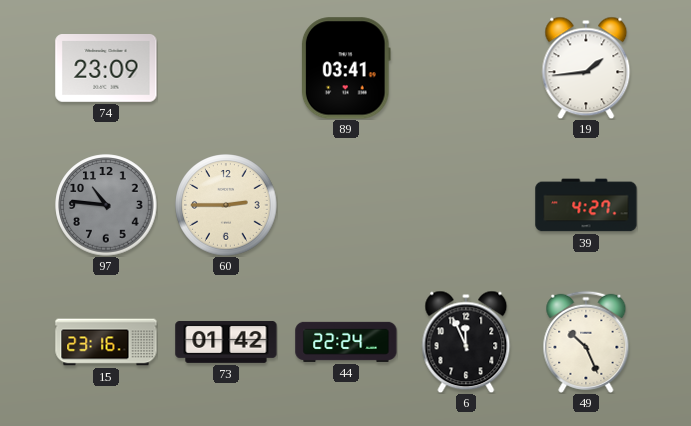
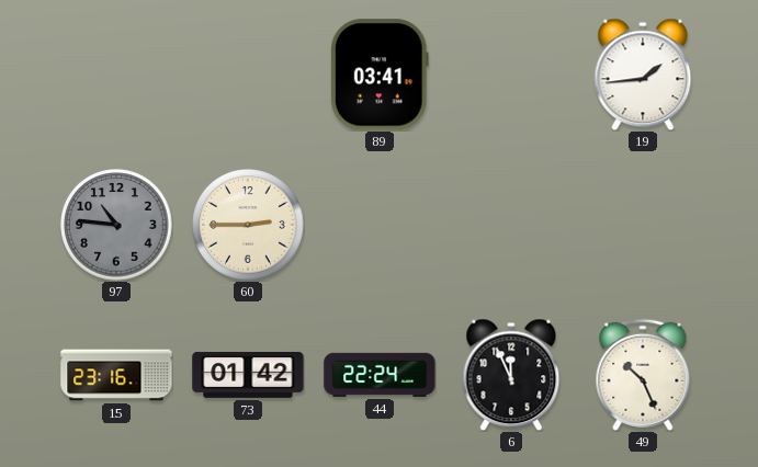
74: 23:09 -> none (106, 69)
39: 4:27 -> none (586, 205)
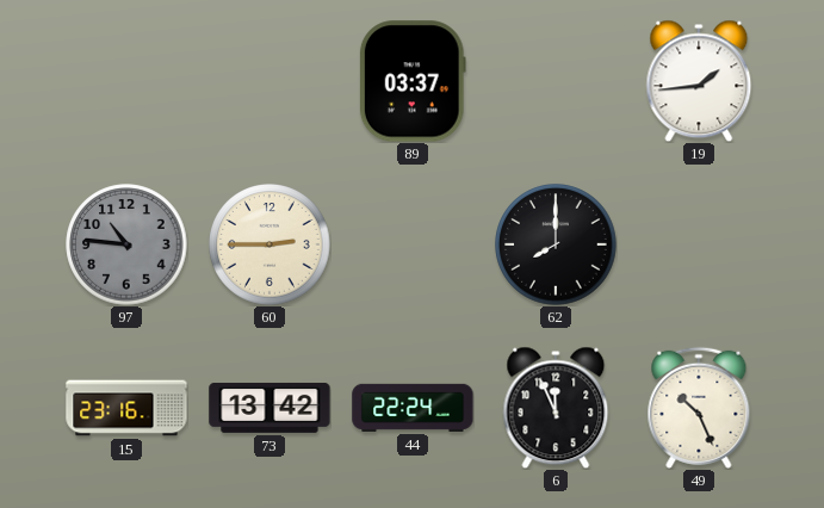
89: 03:41 -> 03:37 (413, 81)
62: none -> 8:00 (556, 244)
73: 01:42 -> 13:42 (269, 408)
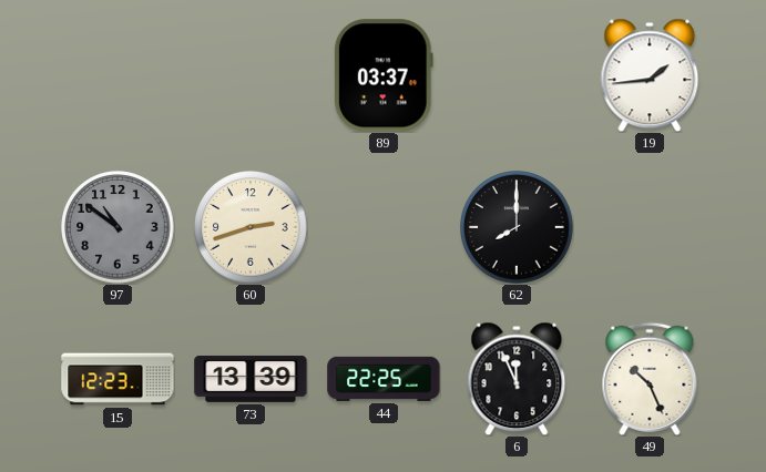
97: 10:46 -> 10:51 (118, 227)
60: 2:45 -> 2:42 (251, 227)
15: 23:16 -> 12:23 (118, 379)
73: 13:42 -> 13:39 (251, 379)
44: 22:24 -> 22:25 (384, 379)
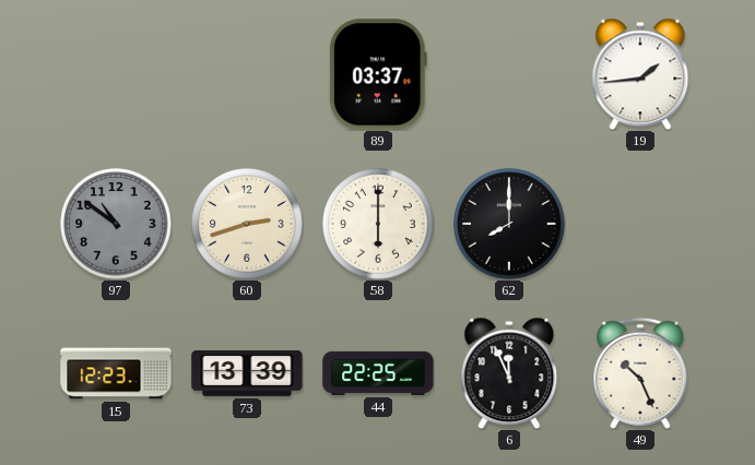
58: none -> 6:00 (378, 224)
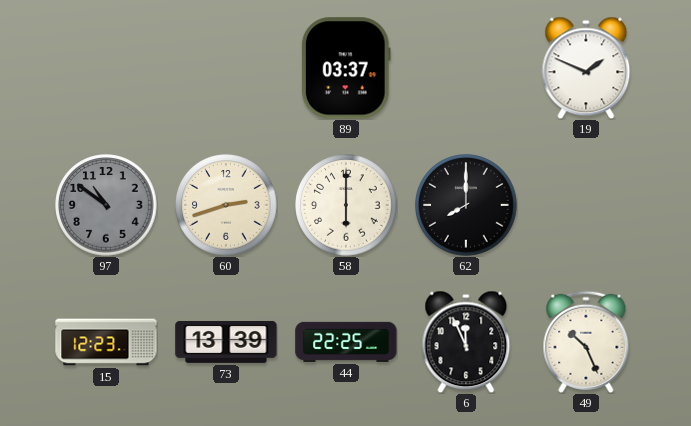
19: 1:44 -> 1:49 (586, 68)
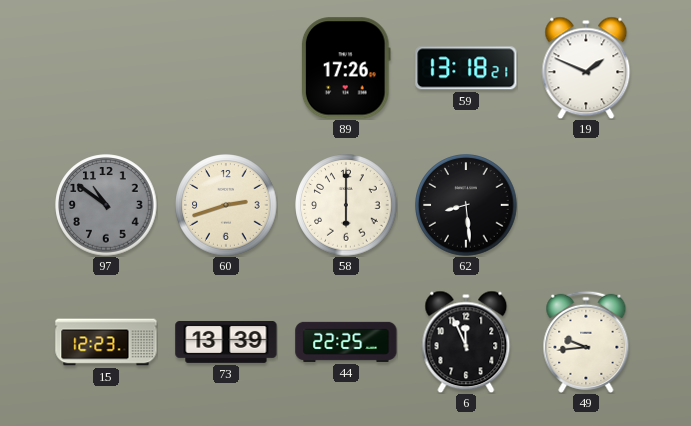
89: 03:37 -> 17:26 (346, 68)
59: none -> 13:18 (466, 68)
62: 8:00 -> 8:29 (466, 205)
49: 10:26 -> 9:44 (586, 342)
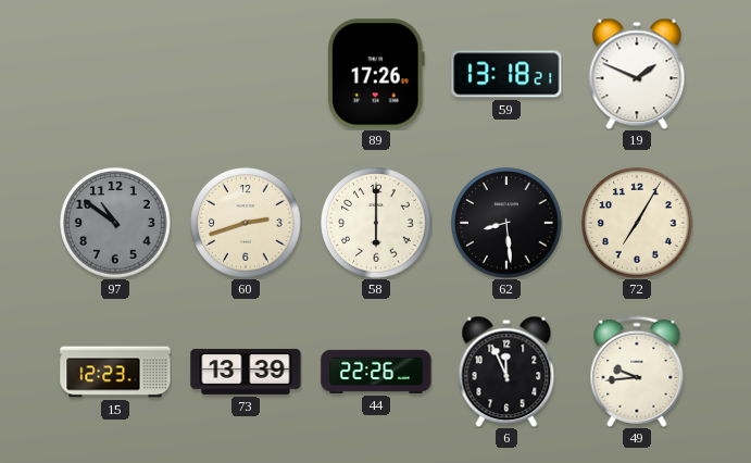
72: none -> 7:05 (637, 223)
44: 22:25 -> 22:26 (376, 372)
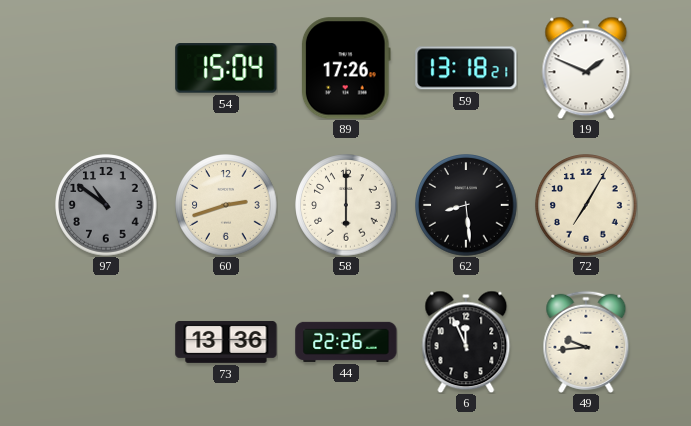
54: none -> 15:04 (226, 68)
15: 12:23 -> none (115, 372)
73: 13:39 -> 13:36 (226, 342)
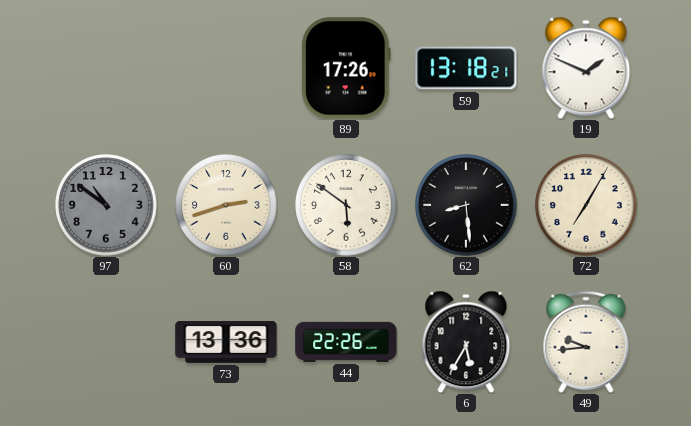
54: 15:04 -> none (226, 68)
58: 6:00 -> 5:51 (346, 205)
6: 11:56 -> 5:35 (466, 342)
